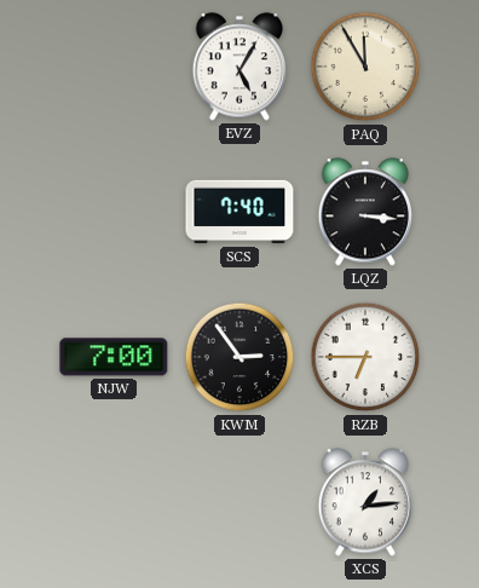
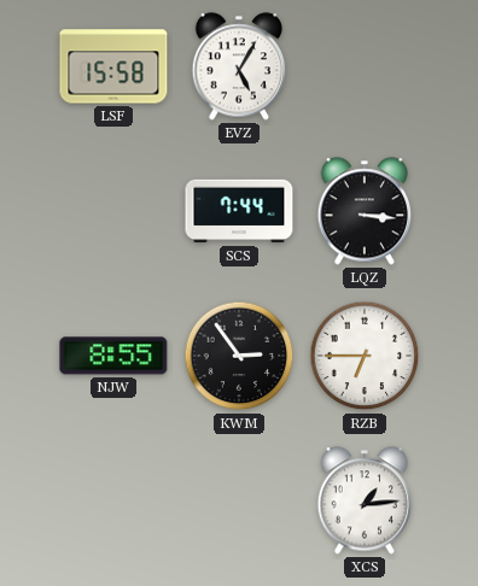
LSF: none -> 15:58 (113, 66)
PAQ: 11:55 -> none (365, 67)
SCS: 7:40 -> 7:44 (239, 211)
NJW: 7:00 -> 8:55 (113, 356)
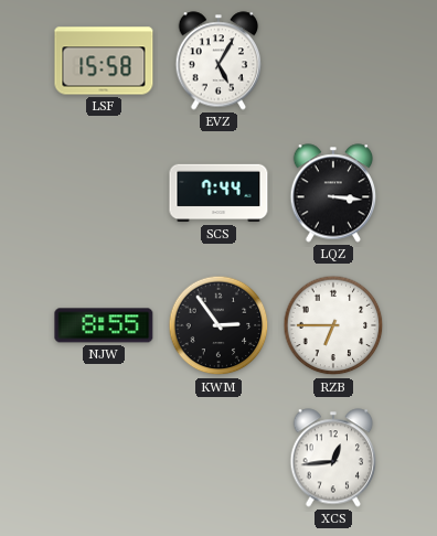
XCS: 1:14 -> 12:44 (333, 458)
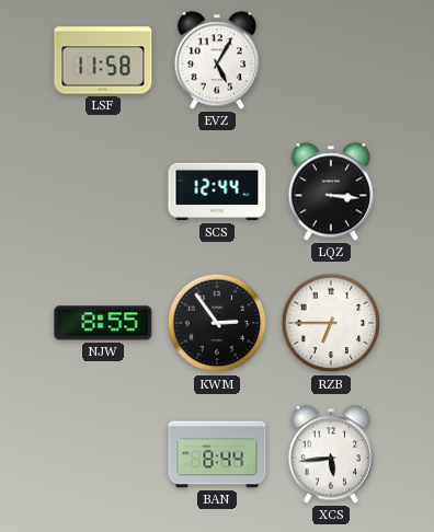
LSF: 15:58 -> 11:58 (103, 60)
SCS: 7:44 -> 12:44 (217, 192)
BAN: none -> 8:44 (217, 454)
XCS: 12:44 -> 5:44 (331, 454)
